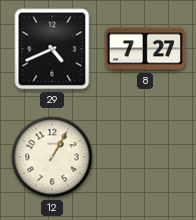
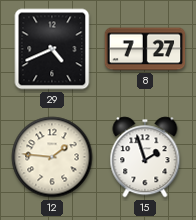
12: 1:05 -> 1:46 (52, 157)
15: none -> 1:57 (145, 157)
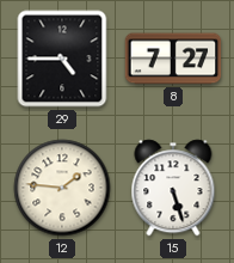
29: 4:41 -> 4:45 (62, 59)
15: 1:57 -> 5:27 (173, 188)
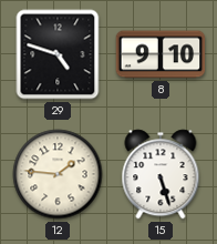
29: 4:45 -> 4:48 (58, 54)
8: 7:27 -> 9:10 (161, 54)
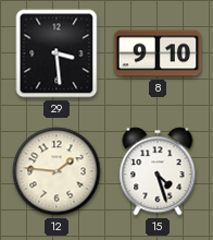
29: 4:48 -> 3:29 (57, 53)
15: 5:27 -> 4:27 (158, 171)
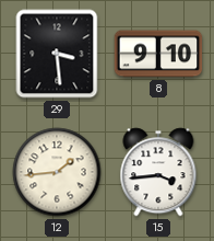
12: 1:46 -> 1:44 (57, 172)
15: 4:27 -> 3:44 (158, 172)
